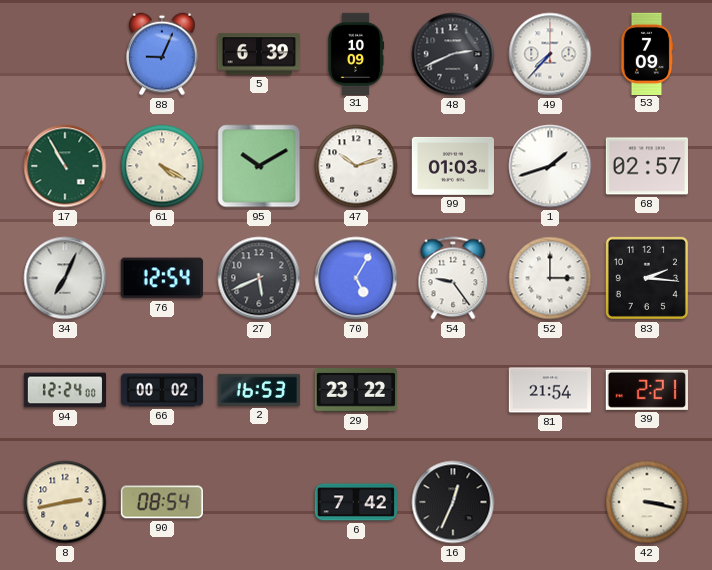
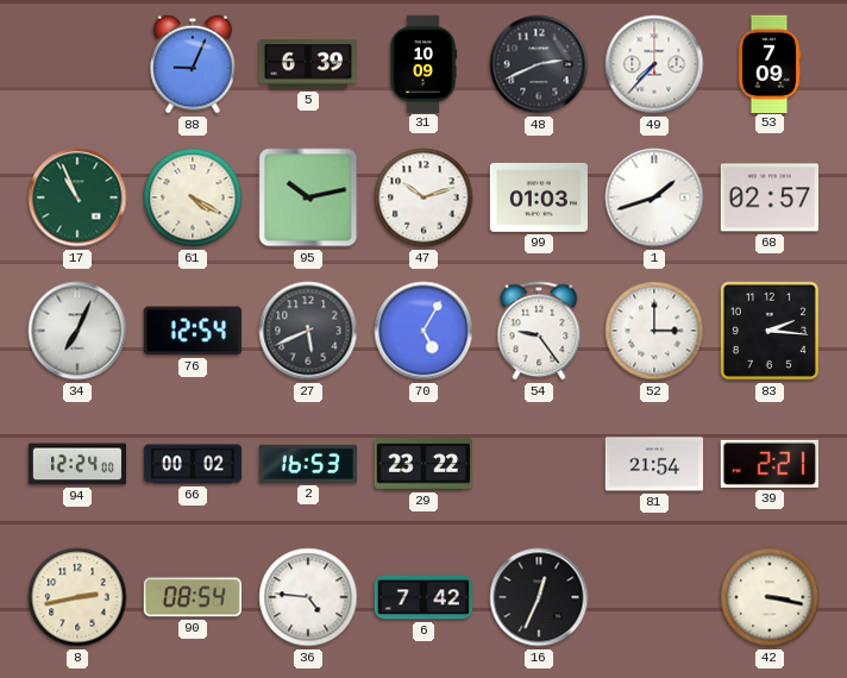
17: 10:55 -> 10:56 (77, 197)
95: 10:10 -> 10:13 (308, 197)
36: none -> 4:46 (308, 597)
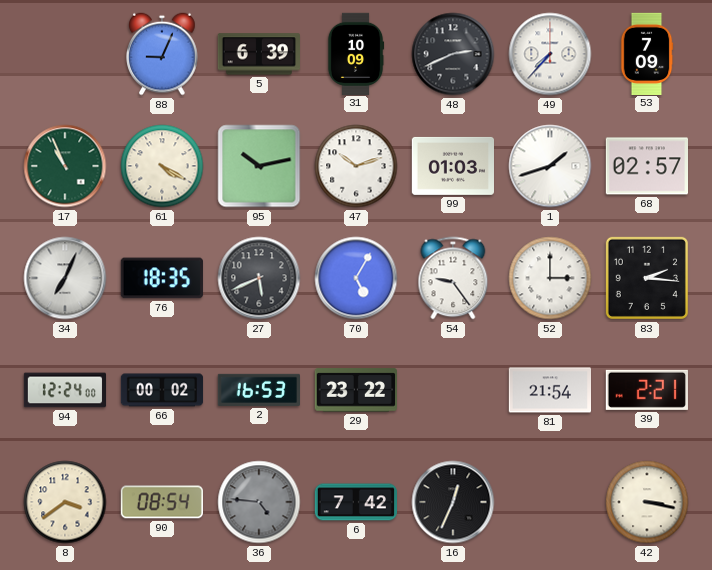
76: 12:54 -> 18:35 (162, 278)
8: 2:43 -> 3:39 (65, 502)
36 dial: white -> grey (259, 502)
